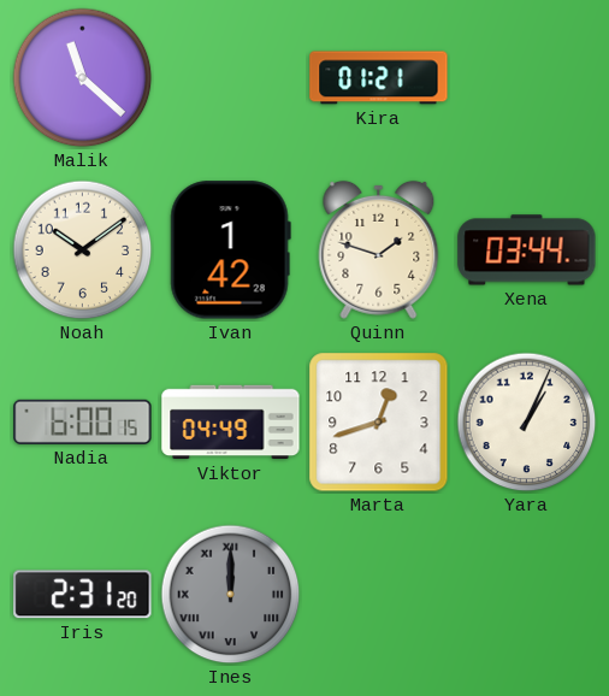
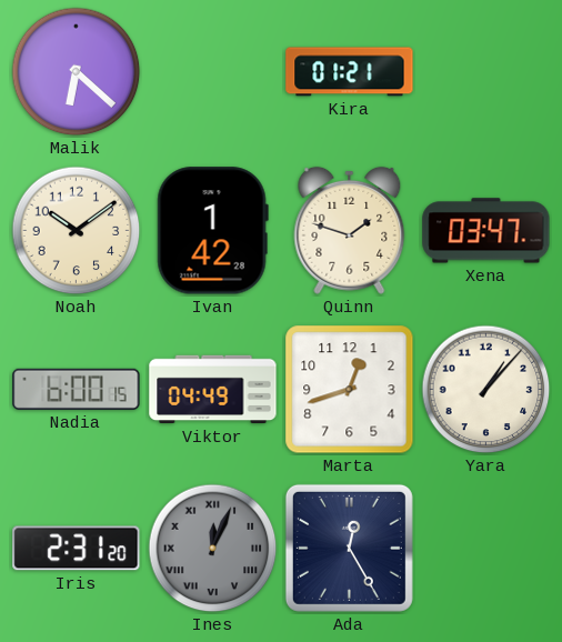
Malik: 11:22 -> 6:22 (77, 72)
Xena: 03:44 -> 03:47 (486, 231)
Yara: 1:04 -> 1:07 (486, 390)
Ines: 12:00 -> 12:04 (213, 549)
Ada: none -> 12:25 (349, 548)
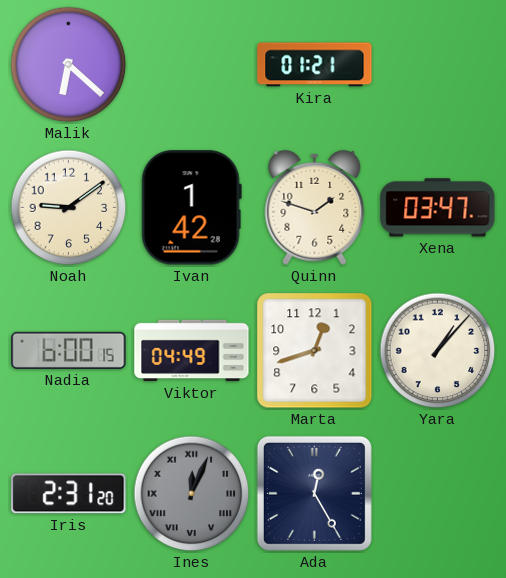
Noah: 10:09 -> 9:09 (69, 208)
